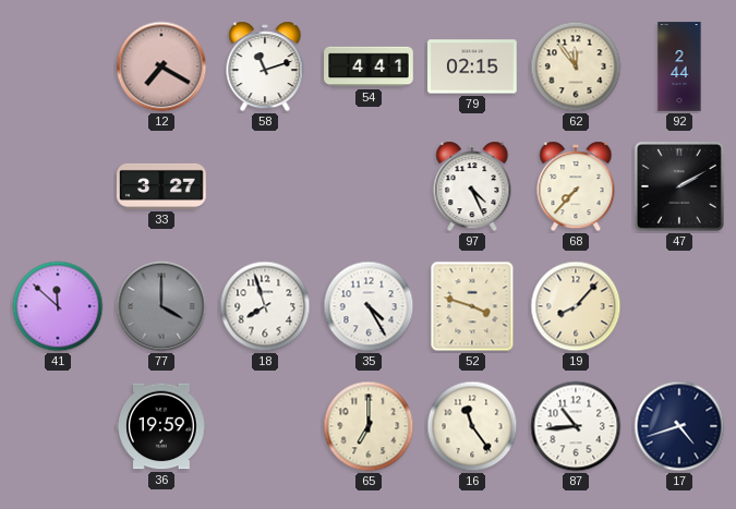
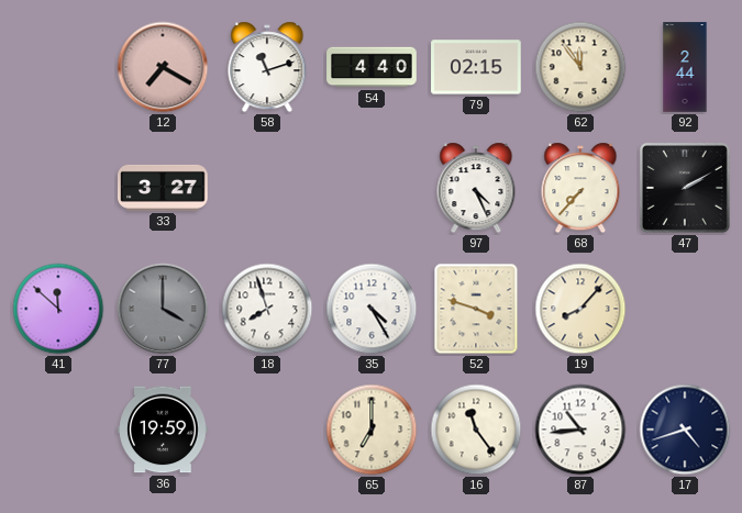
54: 4:41 -> 4:40 (372, 67)
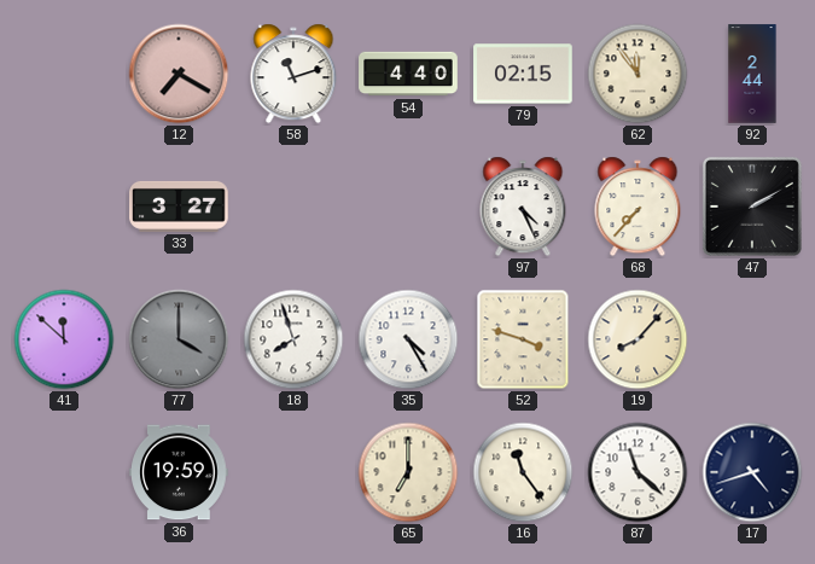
87: 10:44 -> 11:22 (638, 472)
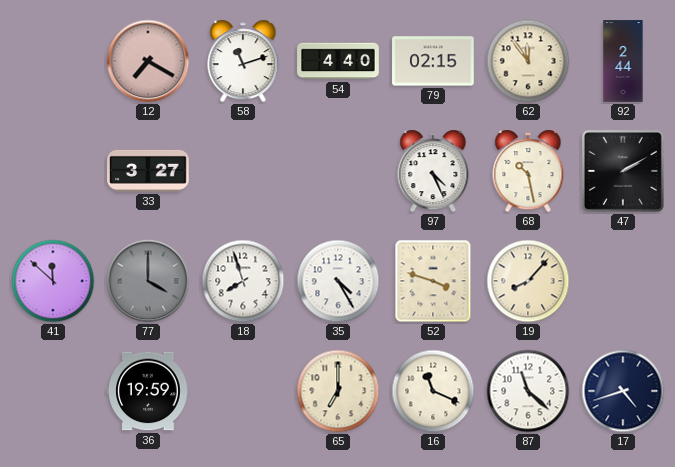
68: 7:37 -> 10:28 (528, 171)
16: 11:24 -> 11:19 (433, 391)
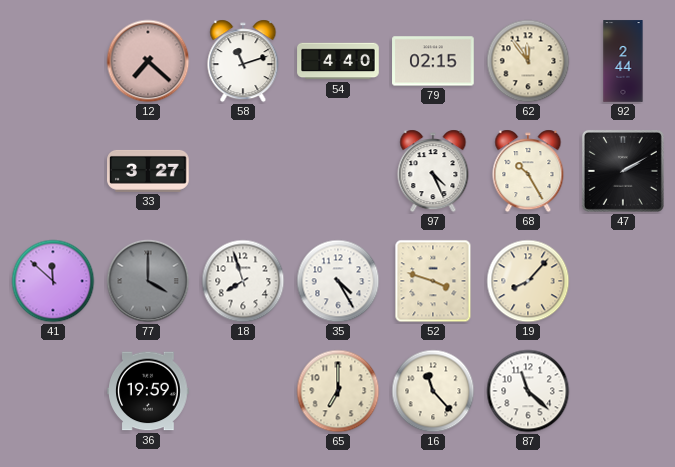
12: 7:20 -> 7:22 (148, 61)
68: 10:28 -> 10:25 (528, 171)
16: 11:19 -> 11:23 (433, 391)
17: 4:42 -> none (623, 391)
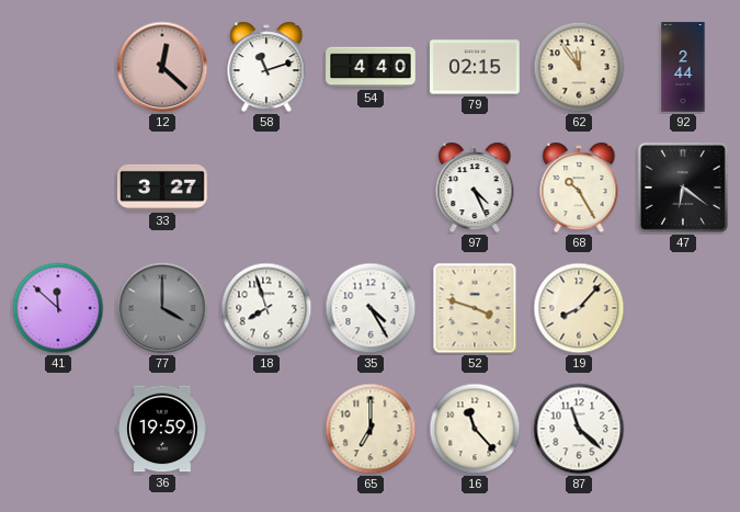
12: 7:22 -> 12:22 (162, 67)
47: 2:10 -> 6:21 (683, 187)
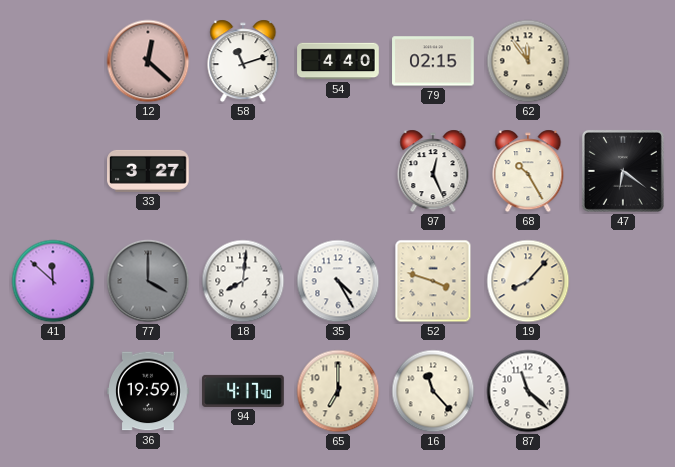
92: 2:44 -> none (683, 67)
97: 4:26 -> 12:26 (433, 171)
18: 7:57 -> 8:01 (243, 281)
94: none -> 4:17 (243, 391)
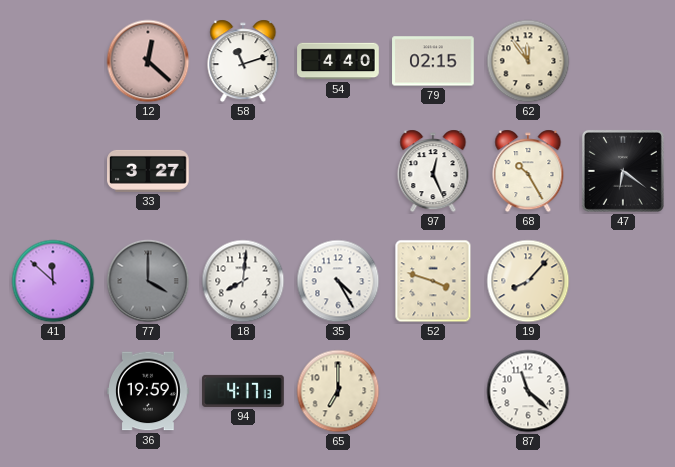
94: 4:17:40 -> 4:17:13 (243, 391)
16: 11:23 -> none (433, 391)
